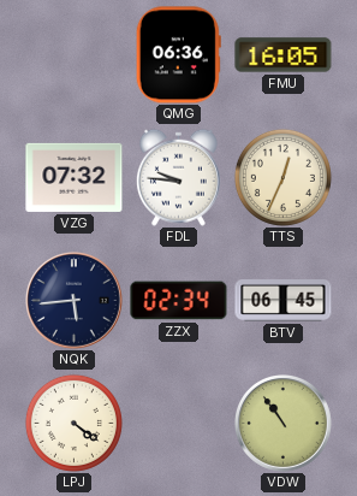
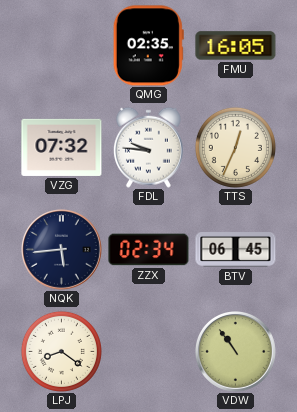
QMG: 06:36 -> 02:35 (148, 46)
LPJ: 4:21 -> 8:21 (61, 351)
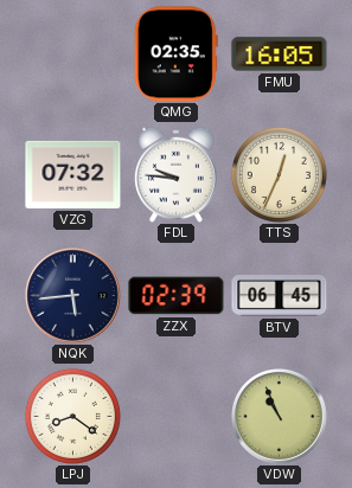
ZZX: 02:34 -> 02:39 (177, 296)
VDW: 10:54 -> 10:56 (280, 417)
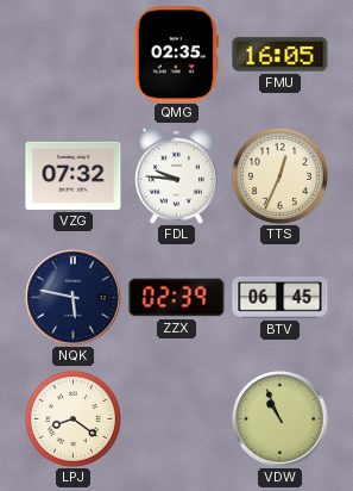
NQK: 5:44 -> 5:47 (74, 298)
